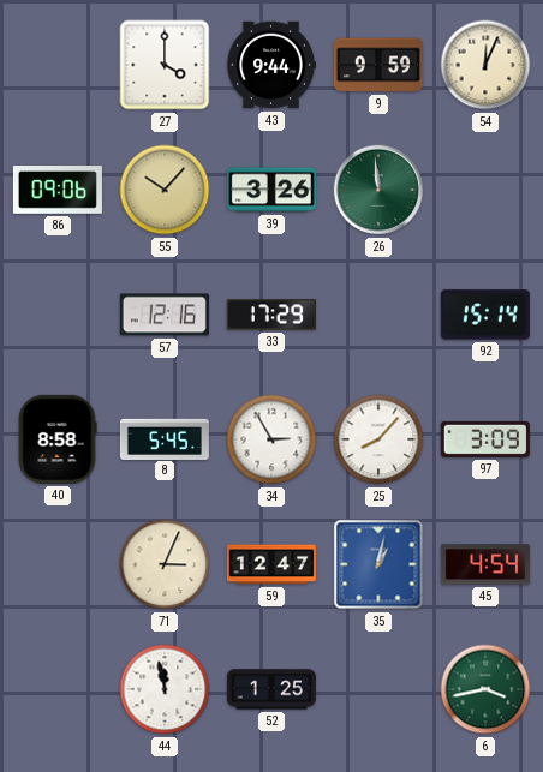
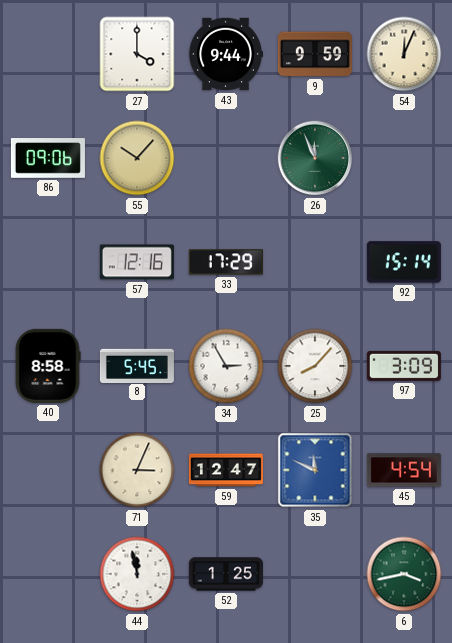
39: 3:26 -> none (271, 190)
26: 11:59 -> 11:56 (315, 158)
35: 1:02 -> 11:49 (315, 470)
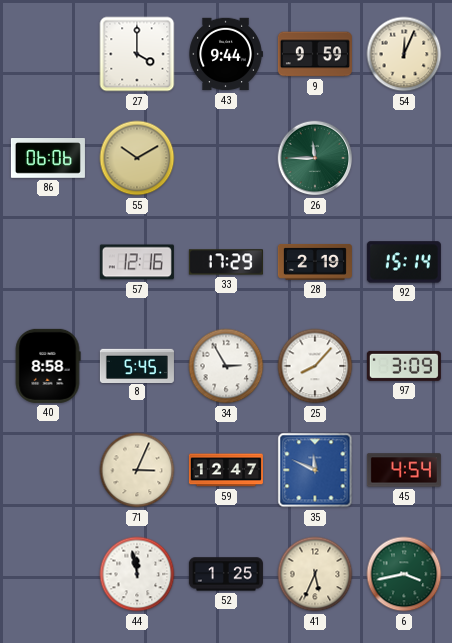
86: 09:06 -> 06:06 (48, 158)
55: 10:07 -> 10:10 (137, 158)
26: 11:56 -> 11:45 (315, 158)
28: none -> 2:19 (315, 262)
41: none -> 5:34 (315, 574)
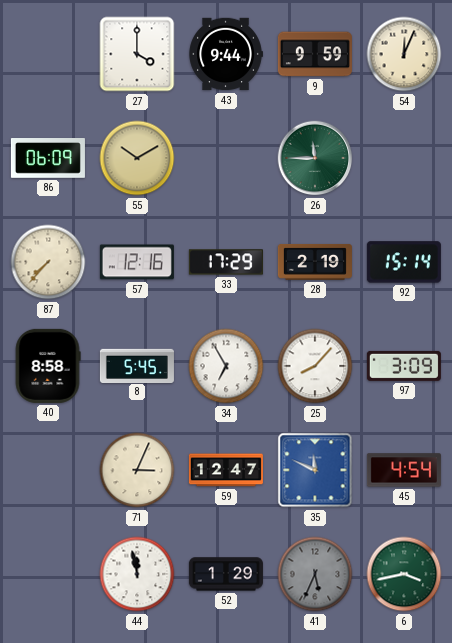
86: 06:06 -> 06:09 (48, 158)
87: none -> 7:37 (48, 262)
34: 2:55 -> 6:55 (226, 366)
52: 1:25 -> 1:29 (226, 574)
41 dial: cream -> grey (315, 574)
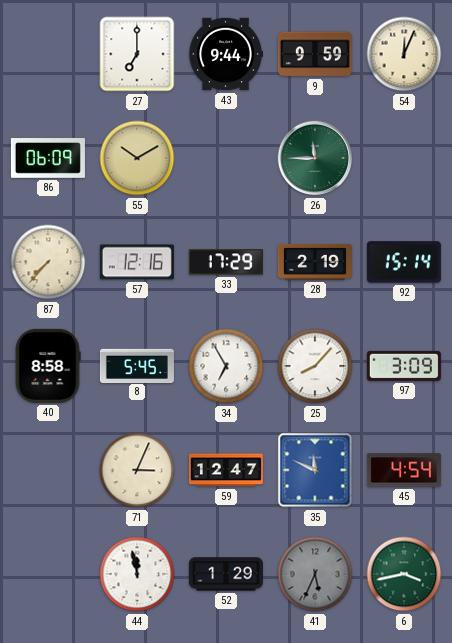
27: 4:00 -> 7:00 (137, 54)
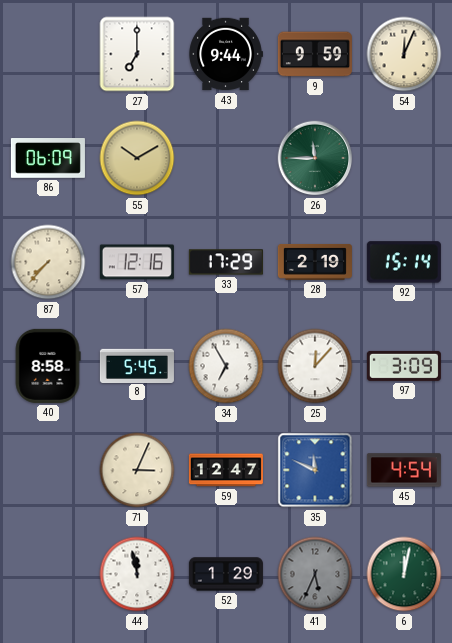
25: 8:07 -> 12:07 (315, 366)
6: 3:43 -> 12:02 (404, 574)
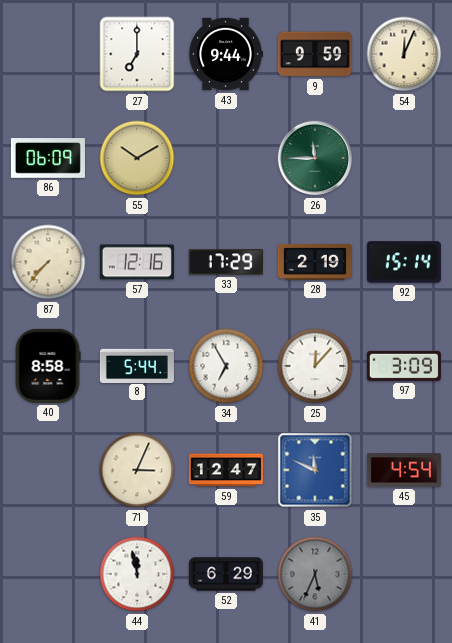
8: 5:45 -> 5:44 (137, 365)
52: 1:29 -> 6:29 (226, 574)
6: 12:02 -> none (404, 574)
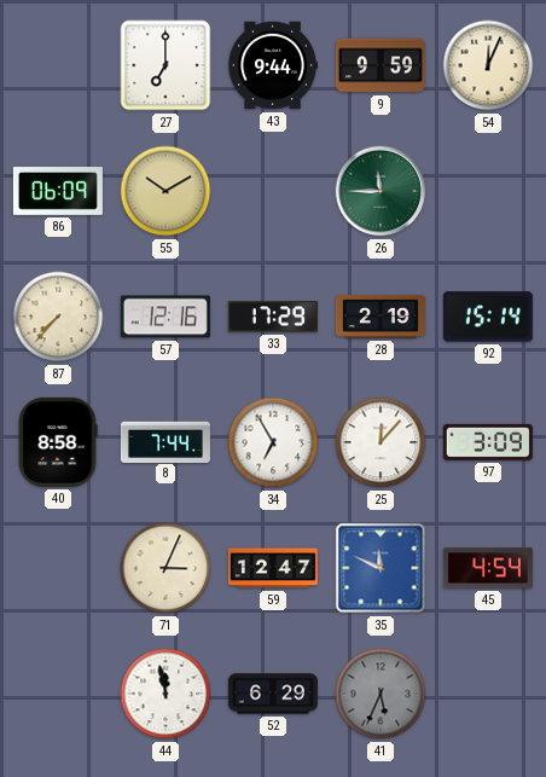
8: 5:44 -> 7:44 (165, 441)
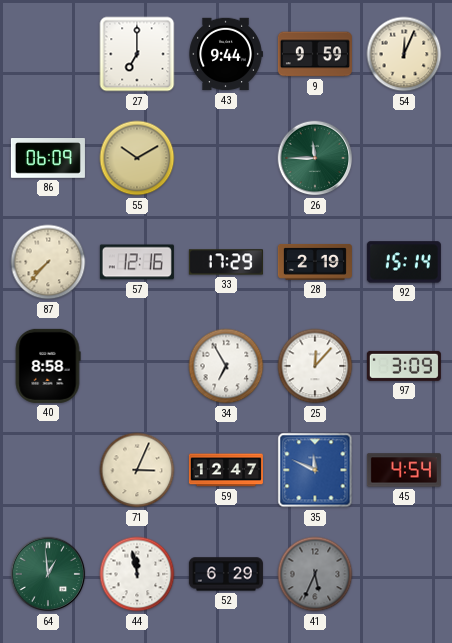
8: 7:44 -> none (165, 441)
64: none -> 12:59 (48, 574)
